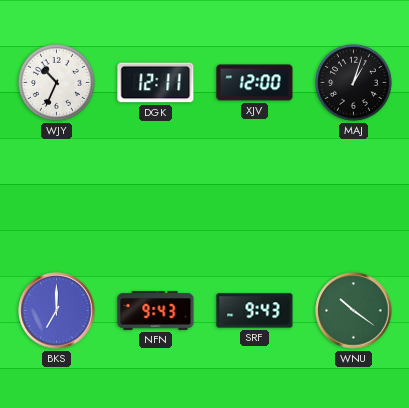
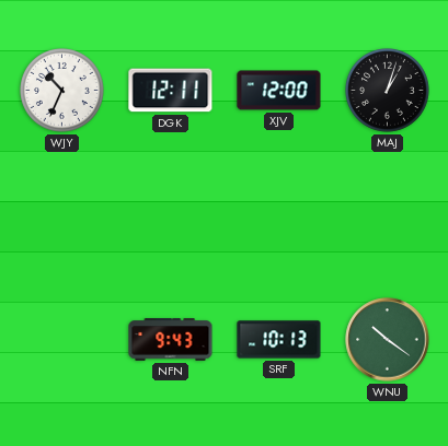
BKS: 7:00 -> none (57, 311)
SRF: 9:43 -> 10:13 (279, 340)
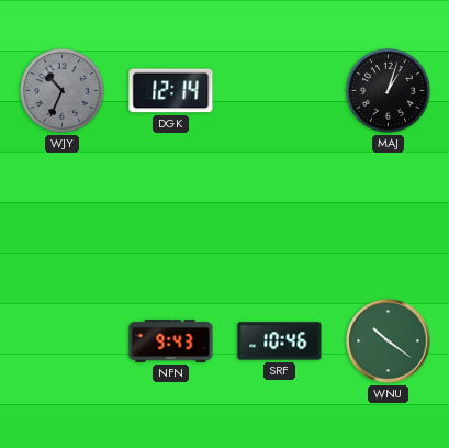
WJY dial: white -> grey (63, 91)
DGK: 12:11 -> 12:14 (171, 91)
XJV: 12:00 -> none (279, 91)
SRF: 10:13 -> 10:46 (280, 341)
